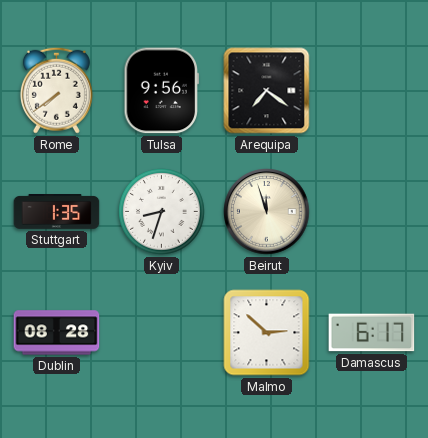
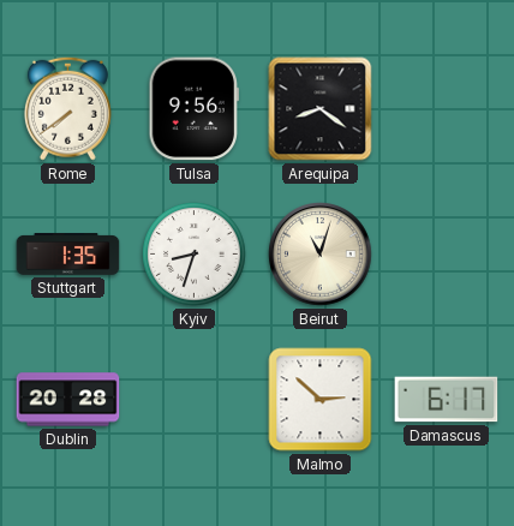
Arequipa: 7:21 -> 8:21 (321, 109)
Beirut: 11:57 -> 11:03 (321, 255)
Dublin: 08:28 -> 20:28 (68, 400)
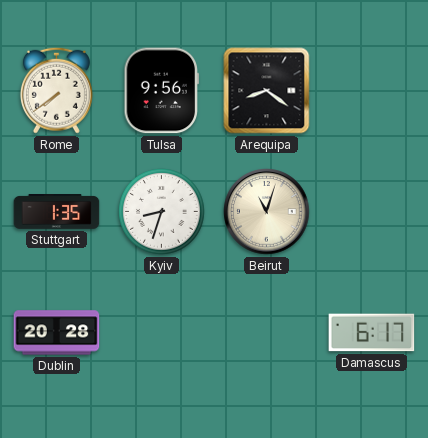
Malmo: 2:52 -> none (321, 400)
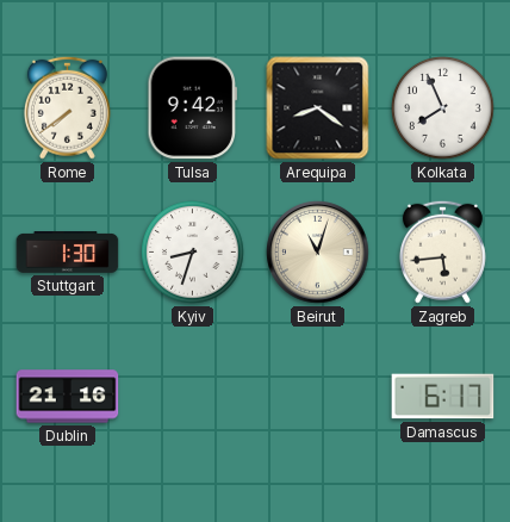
Tulsa: 9:56 -> 9:42 (192, 108)
Kolkata: none -> 7:56 (443, 108)
Stuttgart: 1:35 -> 1:30 (68, 253)
Zagreb: none -> 5:44 (442, 251)
Dublin: 20:28 -> 21:16 (68, 397)
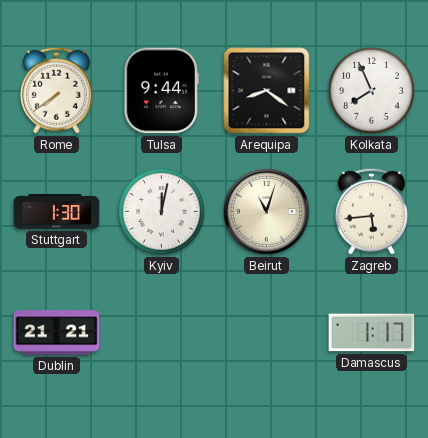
Tulsa: 9:42 -> 9:44 (161, 91)
Kyiv: 8:33 -> 12:02 (162, 212)
Dublin: 21:16 -> 21:21 (57, 333)
Damascus: 6:17 -> 1:17 (372, 333)
